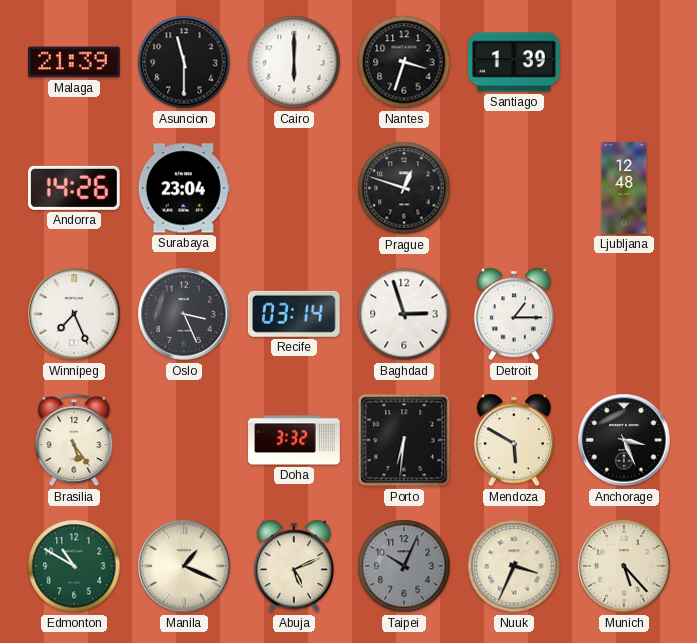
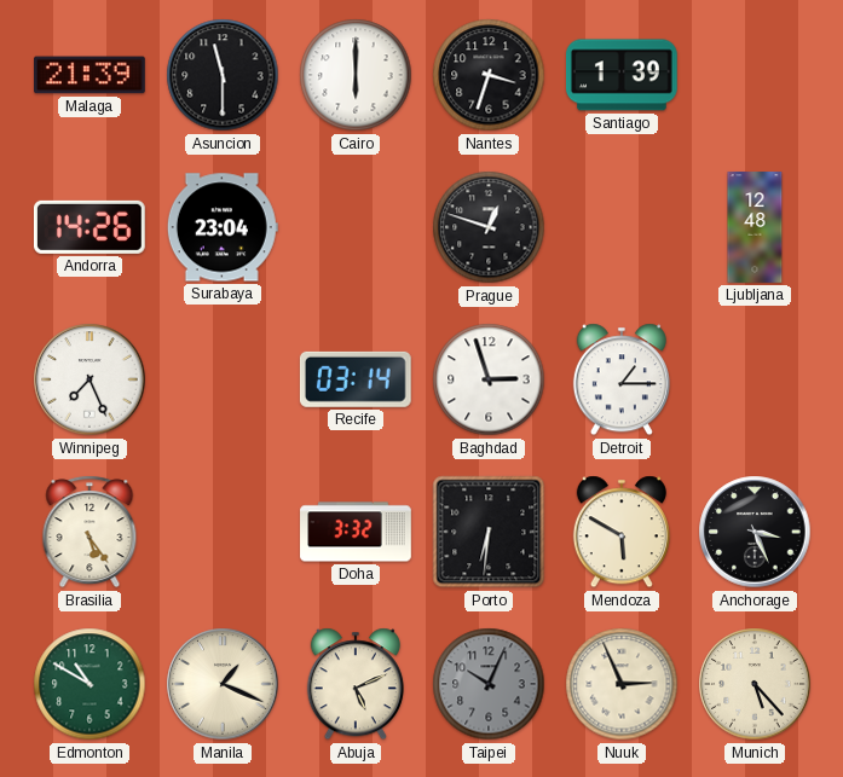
Oslo: 3:26 -> none (184, 314)
Nuuk: 3:34 -> 2:56 (622, 684)
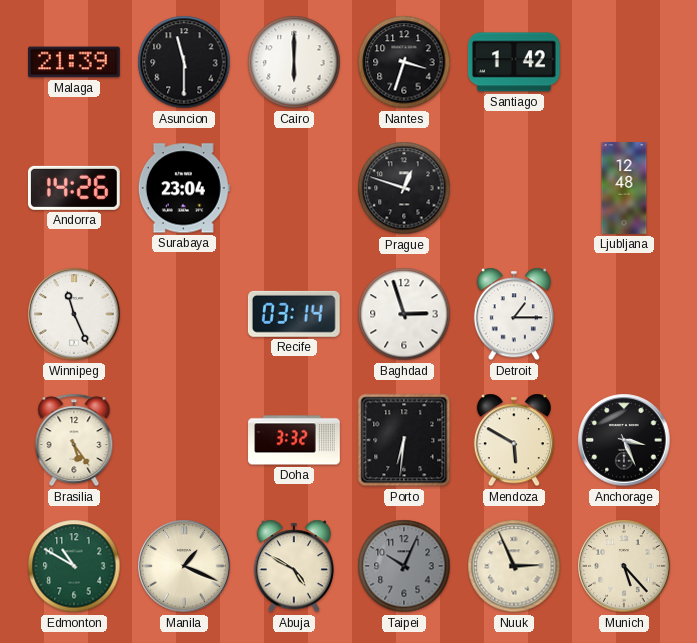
Santiago: 1:39 -> 1:42 (514, 62)
Winnipeg: 7:26 -> 11:26 (74, 314)
Abuja: 5:11 -> 4:50 (294, 566)
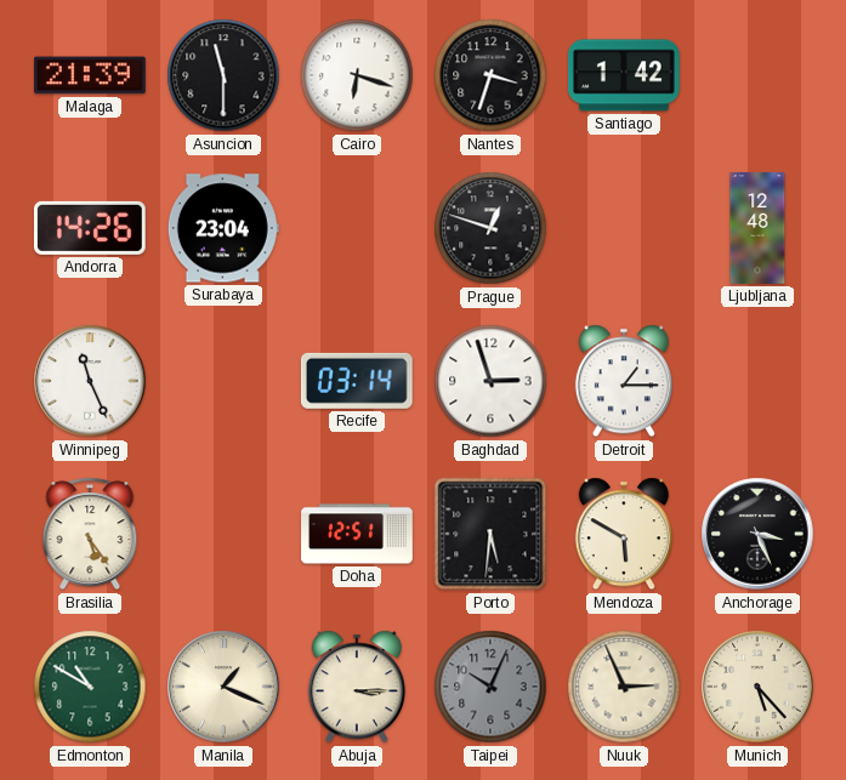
Cairo: 6:00 -> 6:18 (357, 75)
Doha: 3:32 -> 12:51 (357, 534)
Porto: 6:31 -> 5:31 (490, 534)
Abuja: 4:50 -> 3:15 (357, 687)
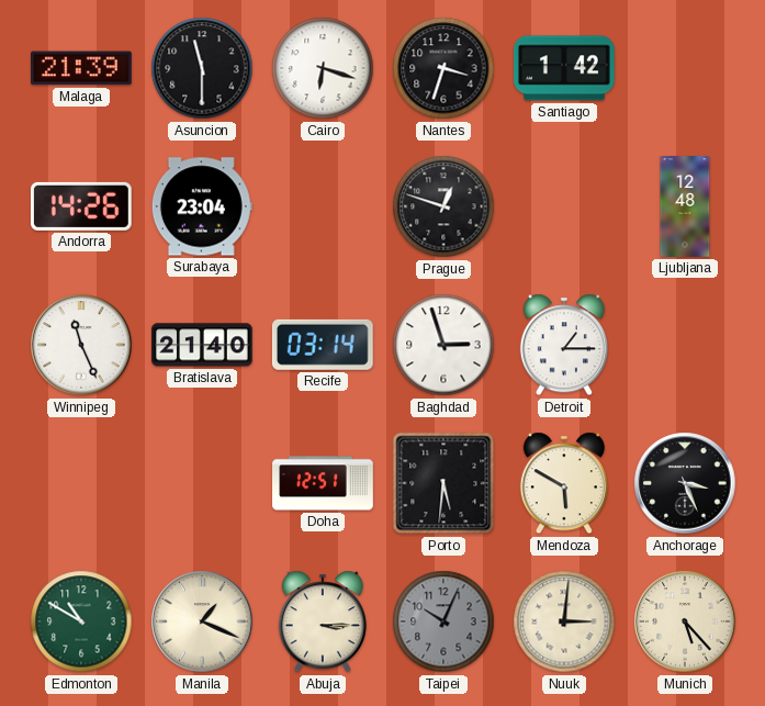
Bratislava: none -> 21:40 (203, 345)
Brasilia: 5:24 -> none (90, 534)
Nuuk: 2:56 -> 3:01 (564, 621)
